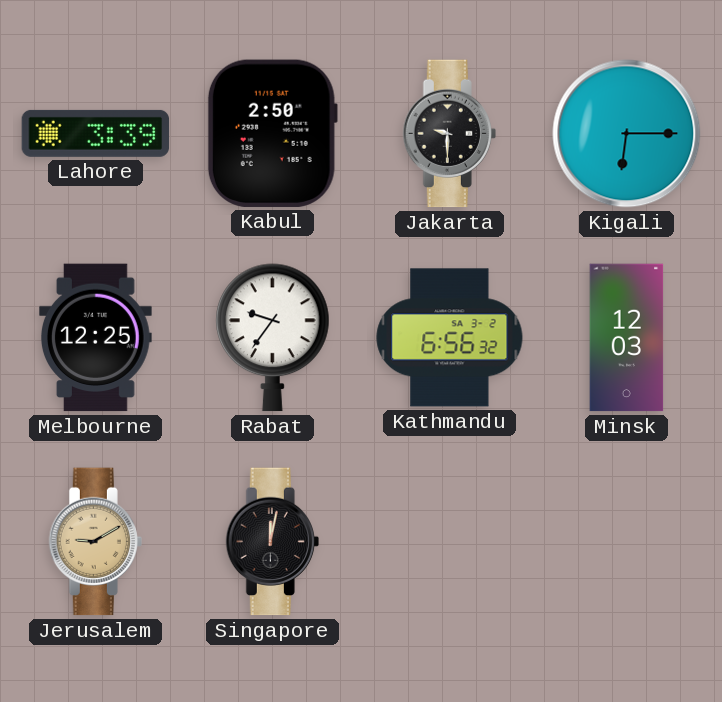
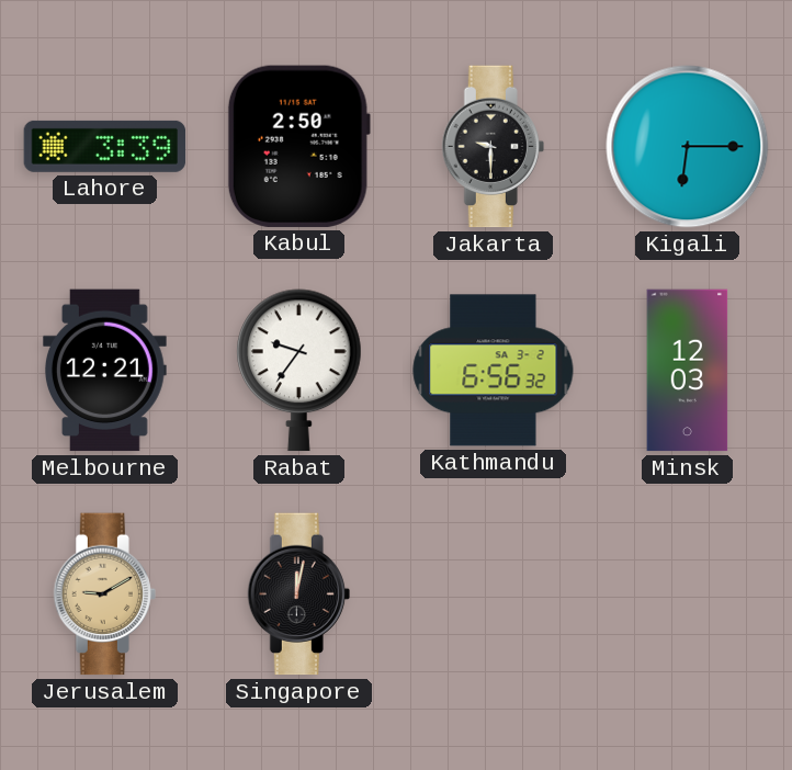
Melbourne: 12:25 -> 12:21 (105, 371)
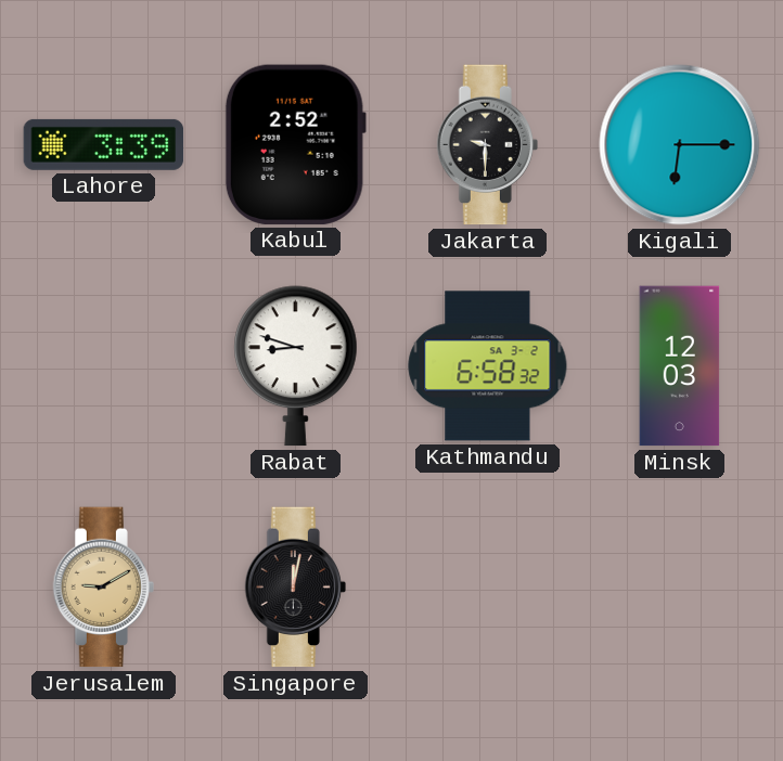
Kabul: 2:50 -> 2:52 (295, 144)
Melbourne: 12:21 -> none (105, 371)
Rabat: 9:36 -> 8:48 (296, 366)
Kathmandu: 6:56 -> 6:58 (488, 366)
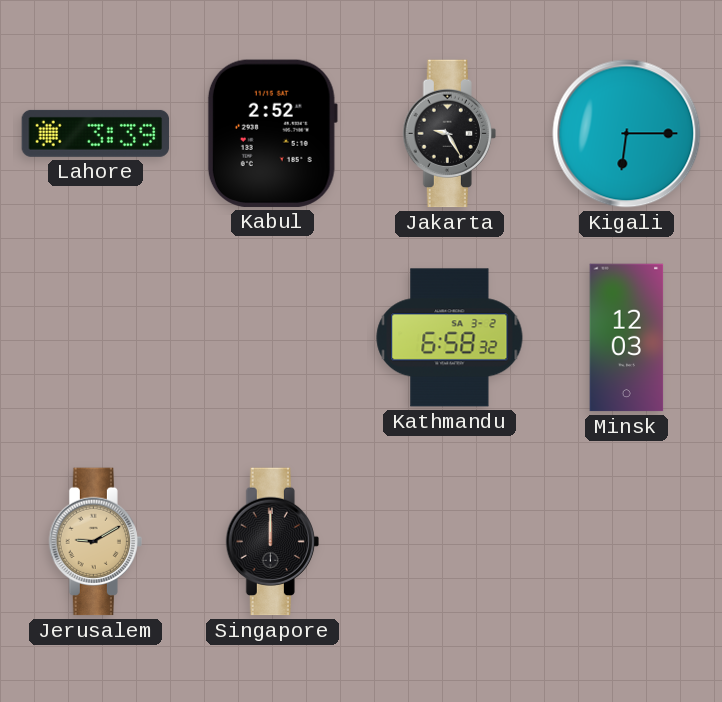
Jakarta: 9:30 -> 9:25 (449, 134)
Rabat: 8:48 -> none (296, 366)
Singapore: 12:02 -> 12:00 (272, 542)
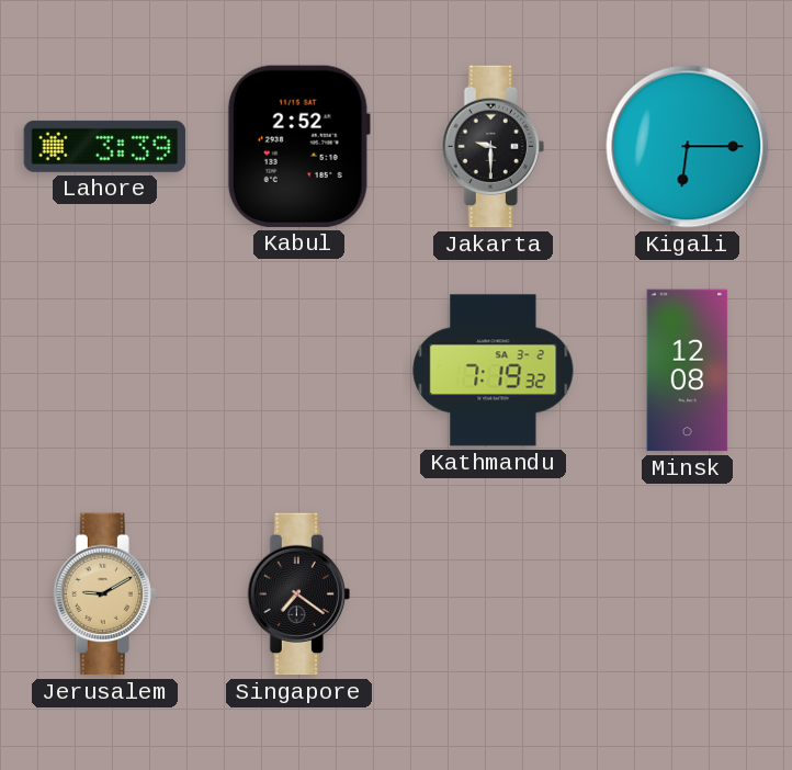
Jakarta: 9:25 -> 9:30 (493, 147)
Kathmandu: 6:58 -> 7:19 (494, 371)
Minsk: 12:03 -> 12:08 (688, 371)
Singapore: 12:00 -> 7:21 (298, 595)
